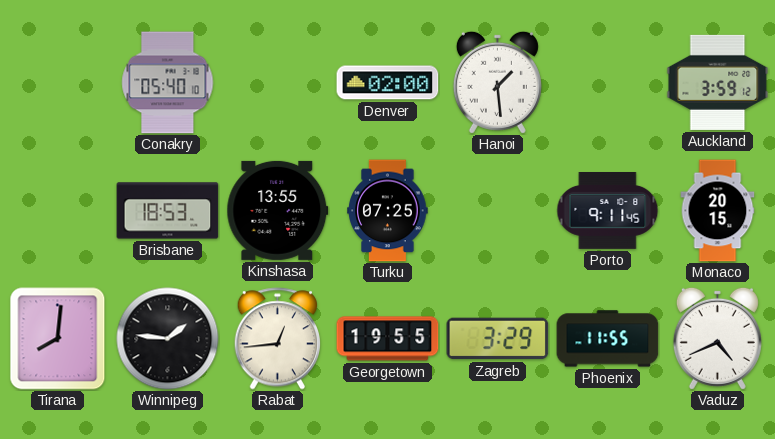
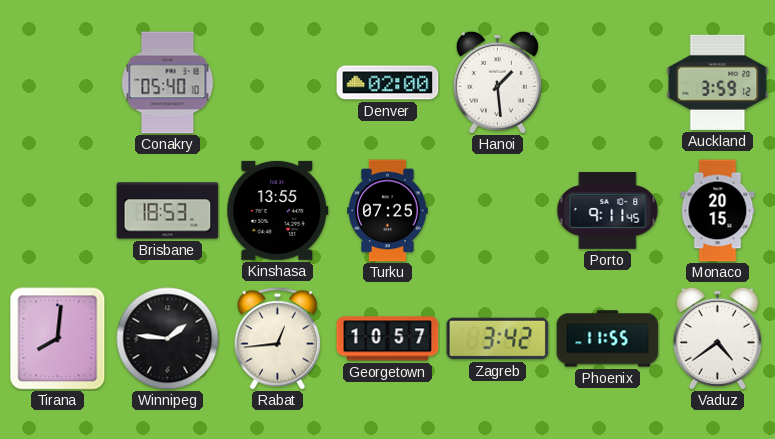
Georgetown: 19:55 -> 10:57 (388, 339)
Zagreb: 3:29 -> 3:42 (498, 339)
Vaduz: 4:41 -> 4:39 (717, 338)
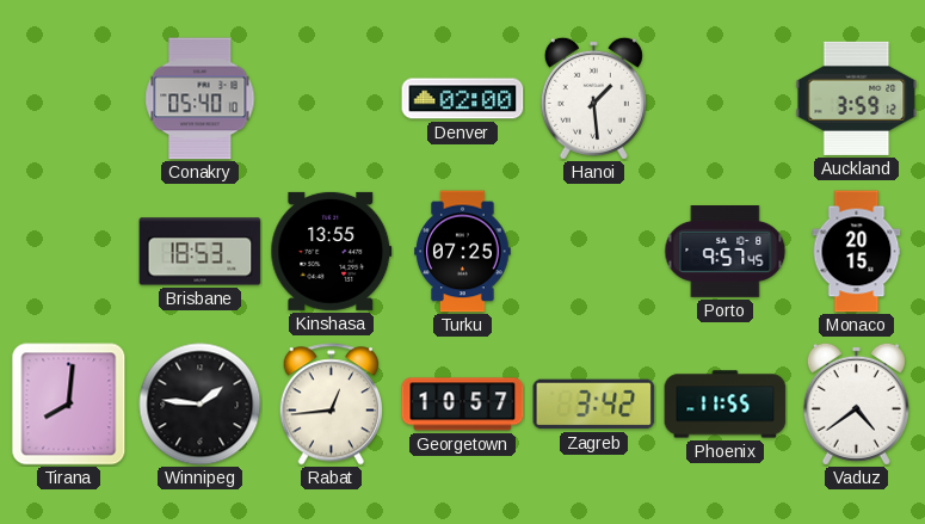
Porto: 9:11 -> 9:57 (726, 252)
